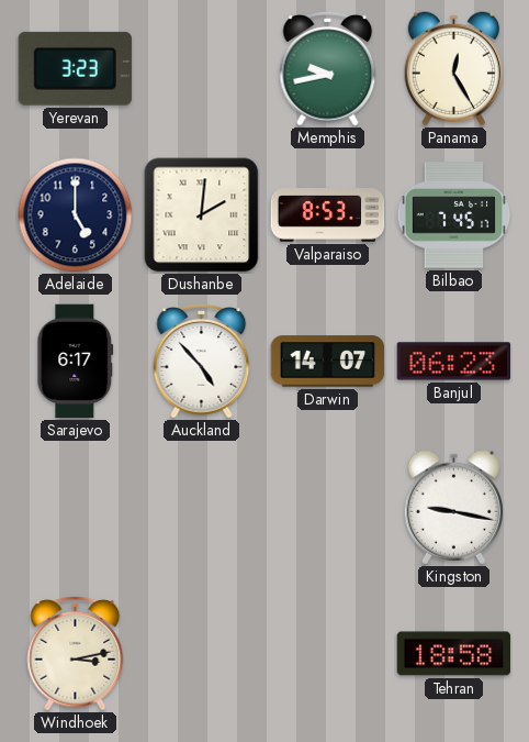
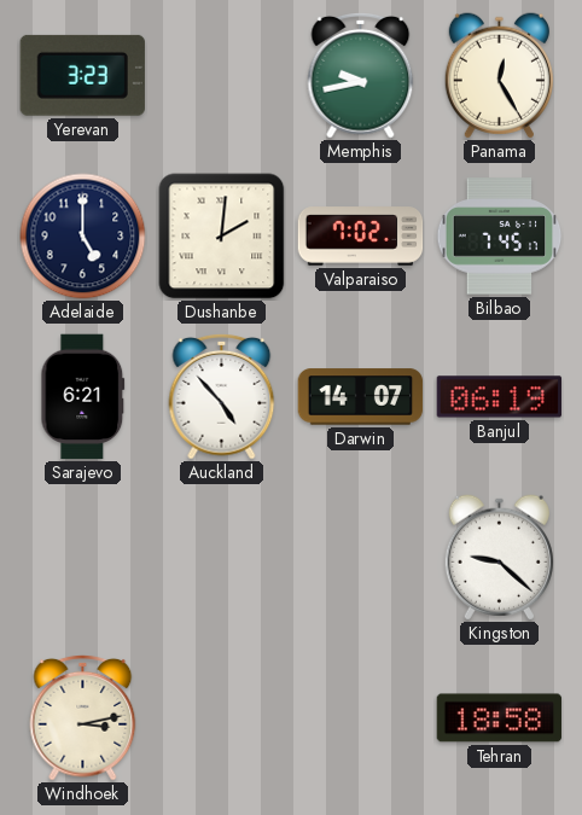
Valparaiso: 8:53 -> 7:02 (361, 237)
Sarajevo: 6:17 -> 6:21 (83, 397)
Banjul: 06:23 -> 06:19 (500, 397)
Kingston: 9:17 -> 9:22 (499, 558)
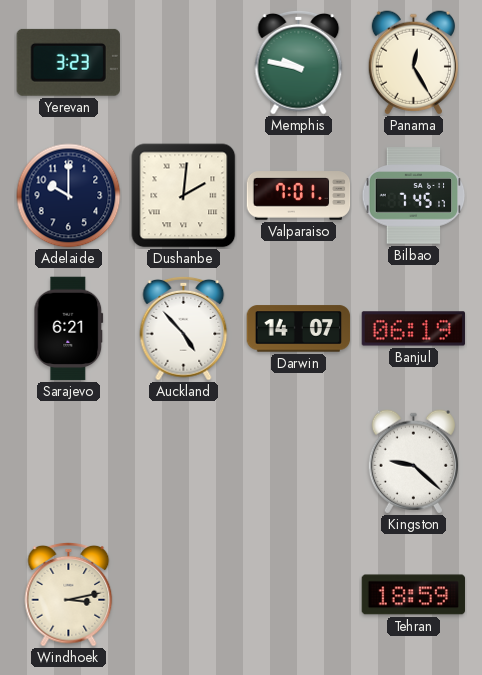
Memphis: 9:43 -> 9:47 (299, 62)
Adelaide: 5:00 -> 10:00 (69, 196)
Valparaiso: 7:02 -> 7:01 (299, 196)
Tehran: 18:58 -> 18:59 (414, 595)
